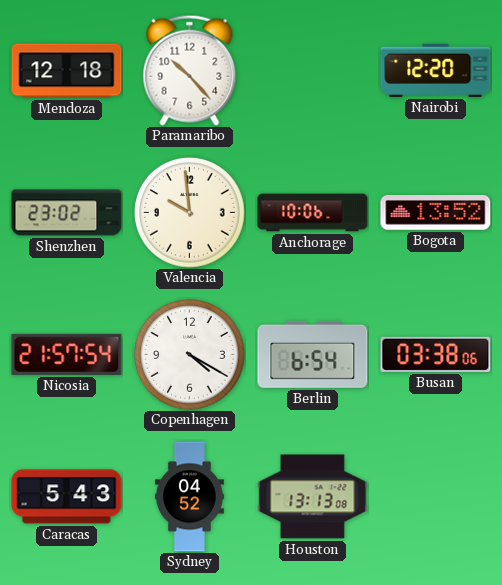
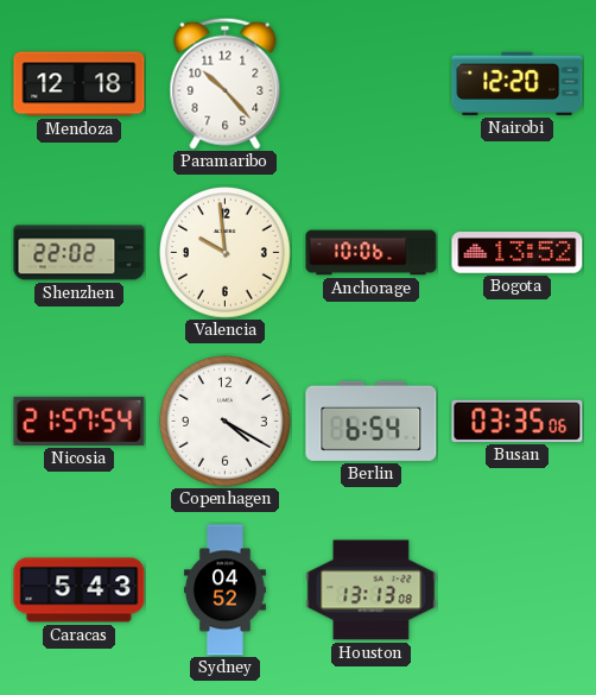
Shenzhen: 23:02 -> 22:02 (80, 253)
Busan: 03:38 -> 03:35 (518, 421)
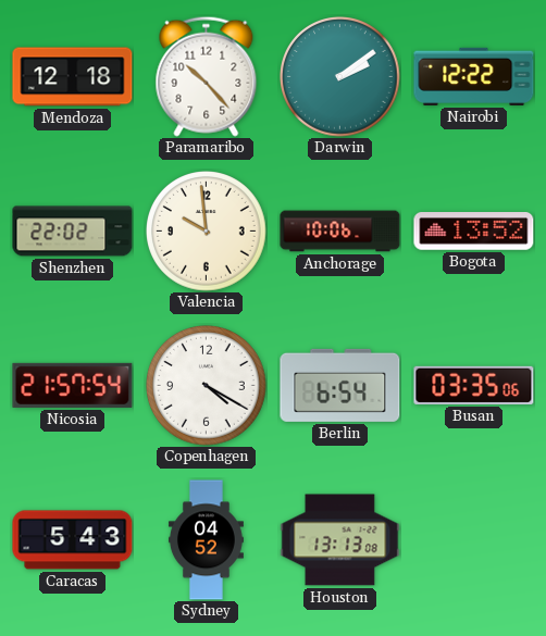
Darwin: none -> 2:09 (340, 77)
Nairobi: 12:20 -> 12:22 (474, 76)
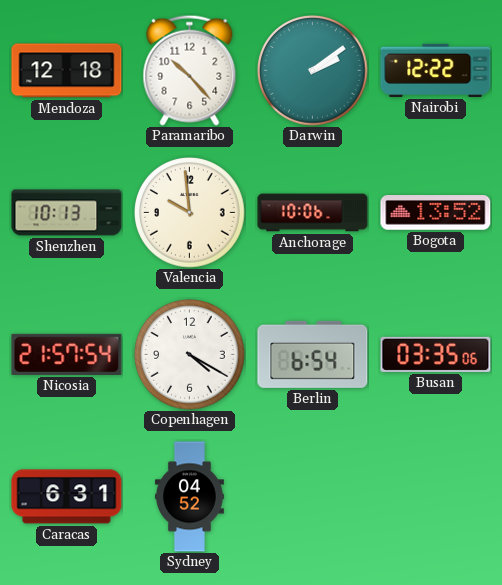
Shenzhen: 22:02 -> 10:13 (67, 213)
Caracas: 5:43 -> 6:31 (67, 497)
Houston: 13:13 -> none (340, 540)
